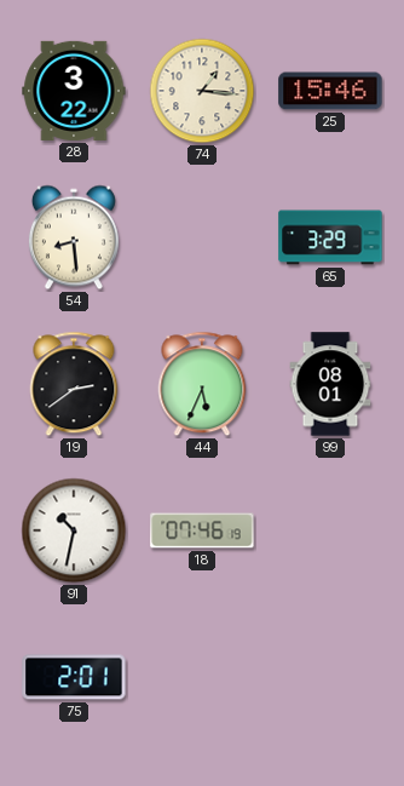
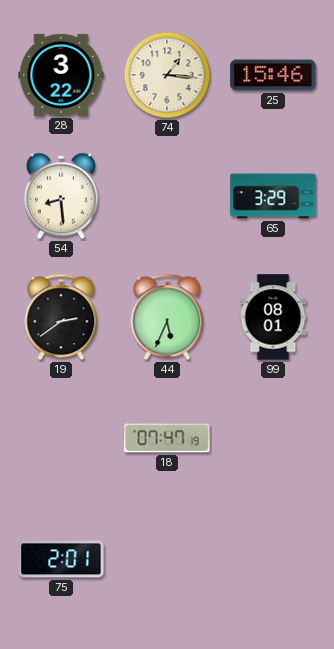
91: 10:32 -> none (74, 530)
18: 07:46 -> 07:47 (167, 438)
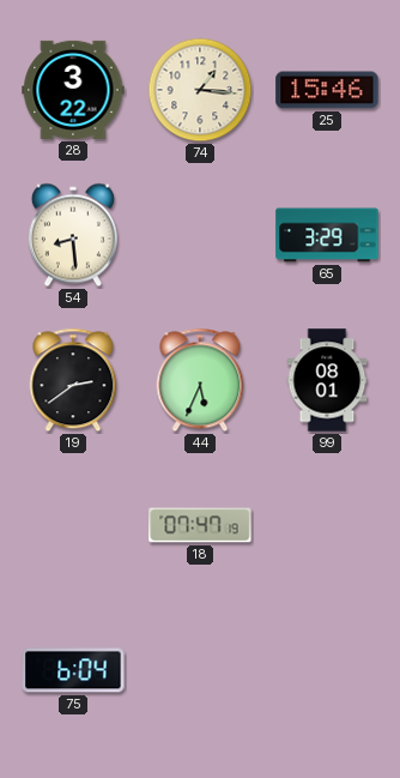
75: 2:01 -> 6:04 (73, 670)
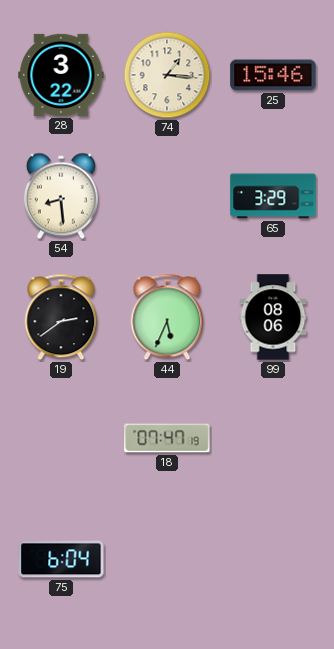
99: 08:01 -> 08:06 (273, 317)
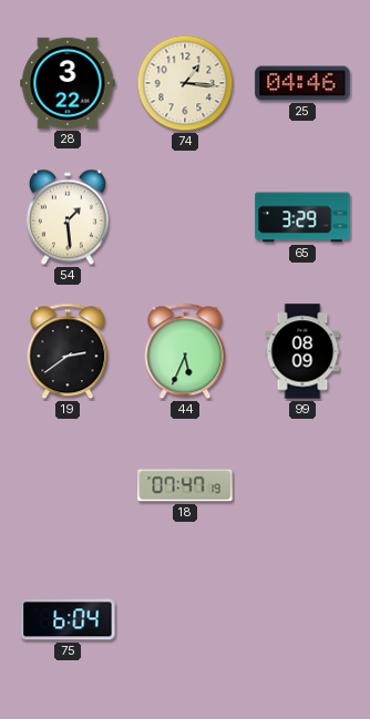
25: 15:46 -> 04:46 (302, 83)
54: 8:29 -> 1:29 (68, 217)
99: 08:06 -> 08:09 (302, 351)
